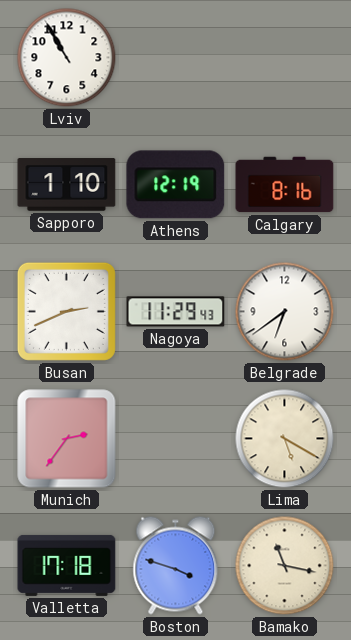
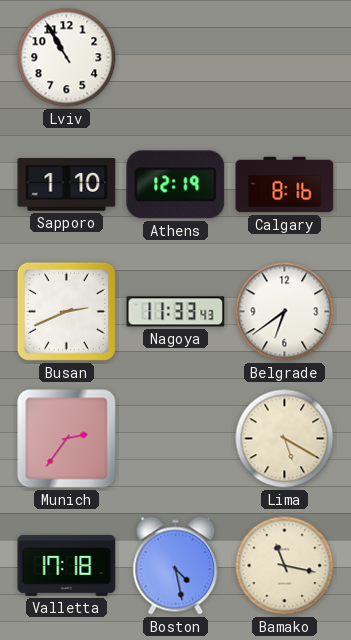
Nagoya: 11:29 -> 11:33 (176, 312)
Boston: 3:48 -> 4:28 (176, 566)
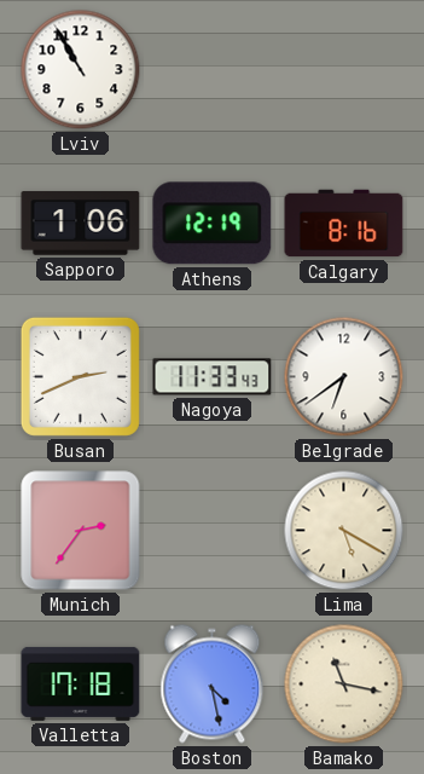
Sapporo: 1:10 -> 1:06 (81, 224)
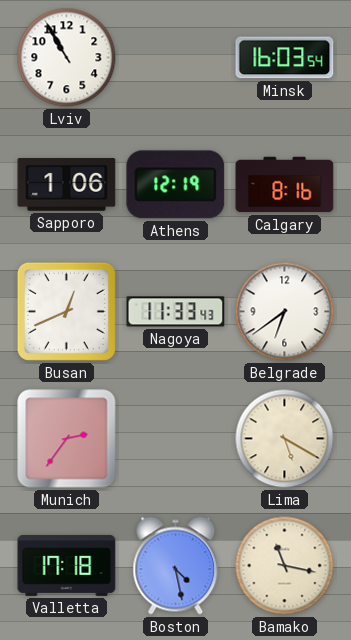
Minsk: none -> 16:03 (285, 58)
Busan: 2:41 -> 12:41 (66, 311)
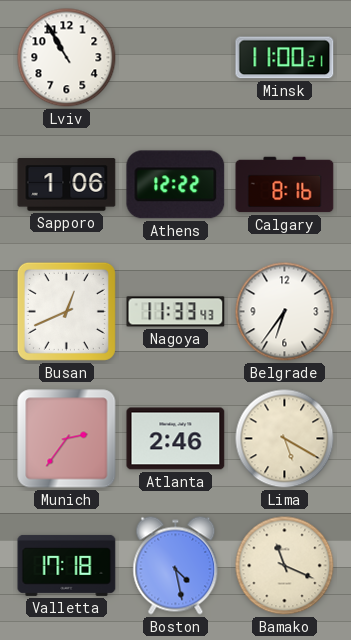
Minsk: 16:03 -> 11:00 (285, 58)
Athens: 12:19 -> 12:22 (176, 185)
Belgrade: 6:39 -> 6:36 (285, 312)
Atlanta: none -> 2:46 (176, 439)
Bamako: 11:17 -> 11:19 (285, 566)
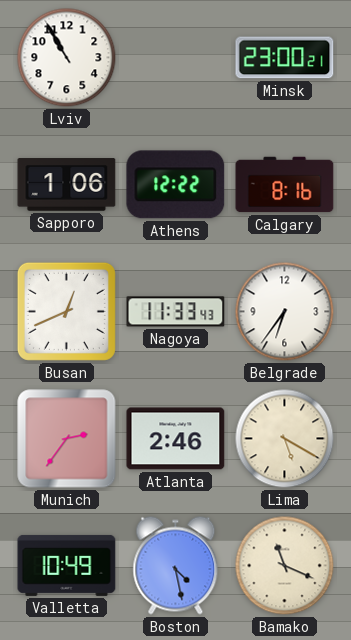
Minsk: 11:00 -> 23:00 (285, 58)
Valletta: 17:18 -> 10:49 (67, 565)
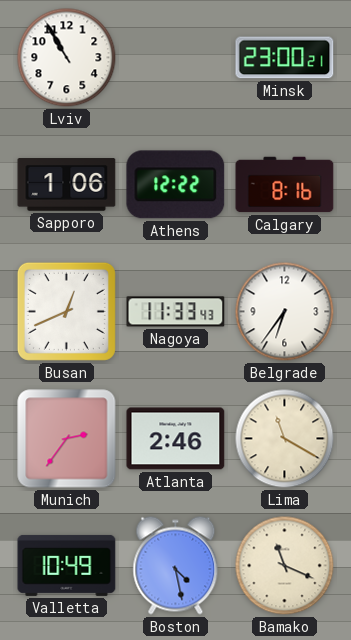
Lima: 5:20 -> 11:20 (285, 439)
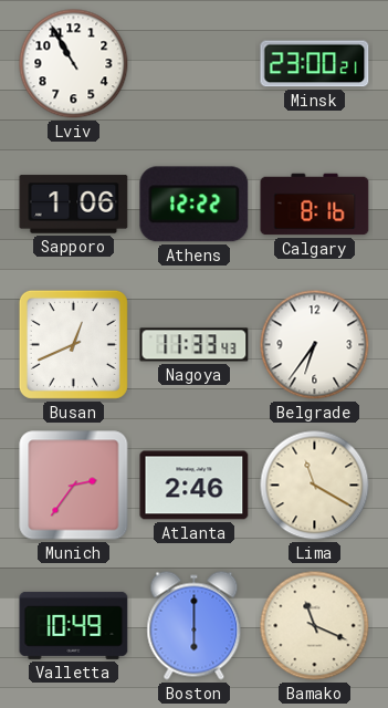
Boston: 4:28 -> 6:00 (195, 626)
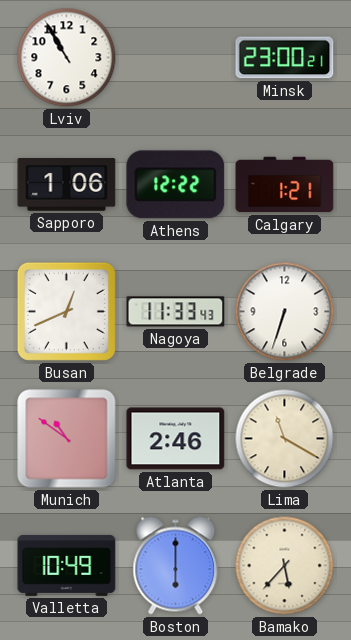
Calgary: 8:16 -> 1:21 (285, 185)
Belgrade: 6:36 -> 6:33 (285, 312)
Munich: 2:36 -> 10:51 (67, 439)
Bamako: 11:19 -> 5:37 (285, 566)
